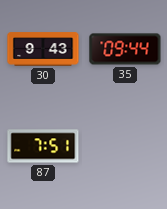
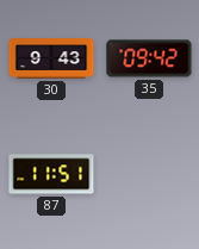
35: 09:44 -> 09:42 (149, 58)
87: 7:51 -> 11:51 (51, 174)
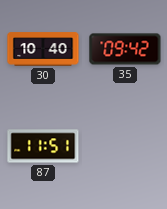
30: 9:43 -> 10:40 (43, 49)
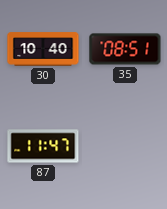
35: 09:42 -> 08:51 (125, 49)
87: 11:51 -> 11:47 (43, 146)
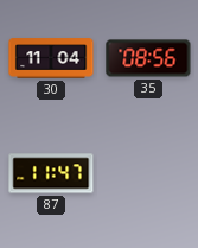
30: 10:40 -> 11:04 (51, 58)
35: 08:51 -> 08:56 (148, 58)
